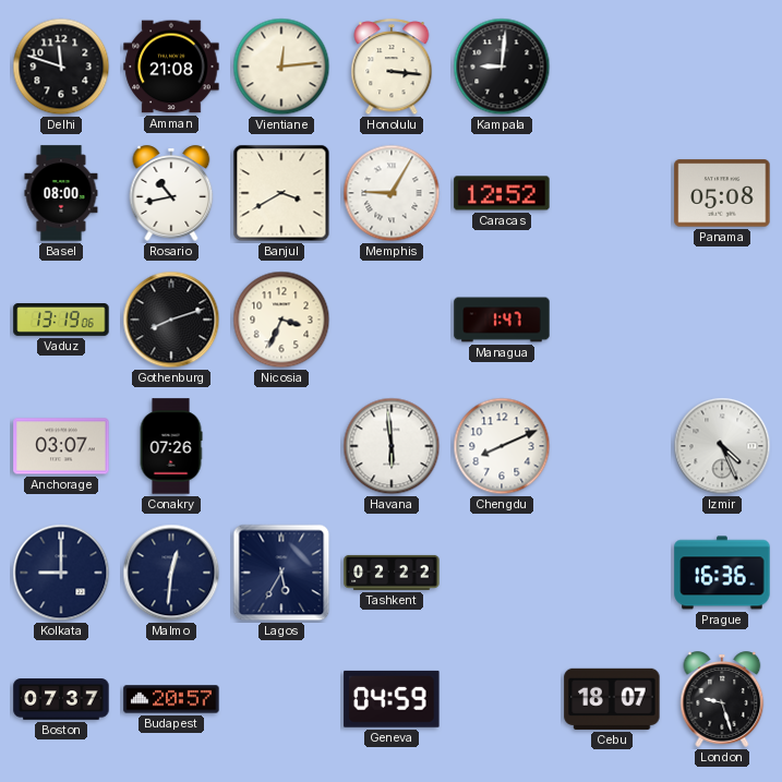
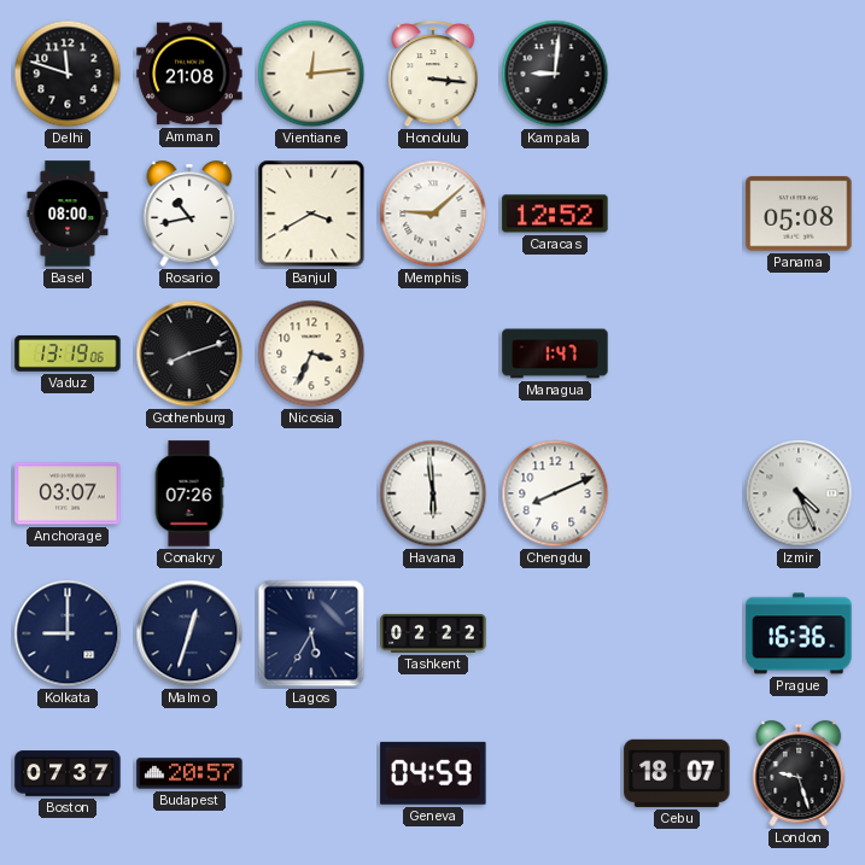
Memphis: 9:05 -> 9:08 (433, 214)
Malmo: 12:31 -> 12:33 (189, 633)
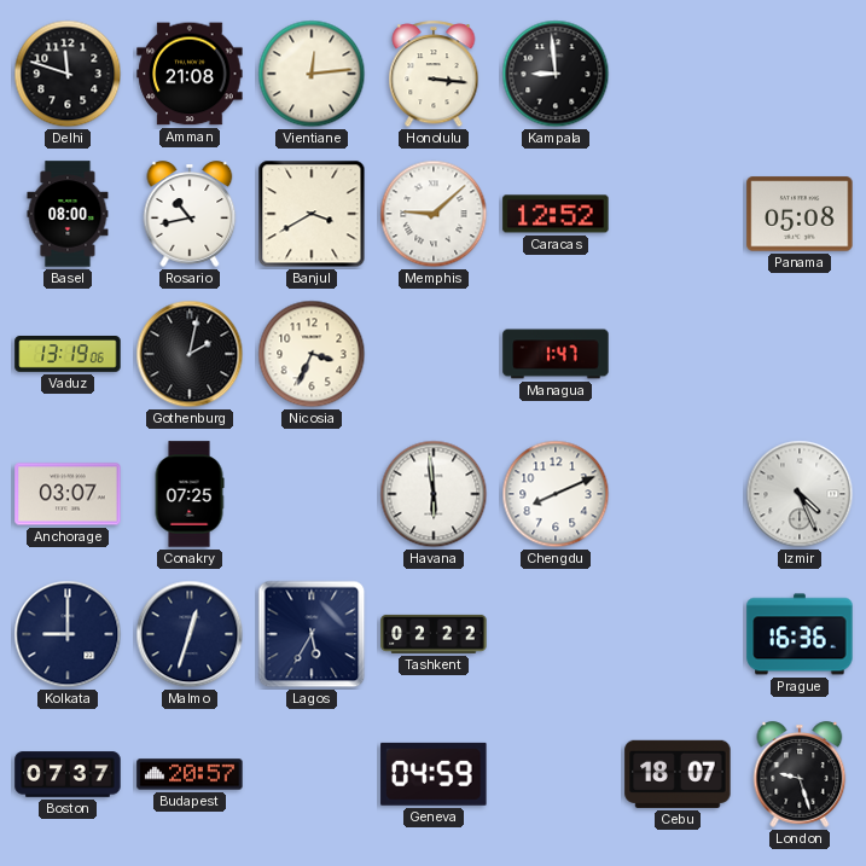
Kampala: 9:01 -> 8:59 (556, 74)
Gothenburg: 8:12 -> 2:02 (190, 354)
Conakry: 07:26 -> 07:25 (190, 494)
